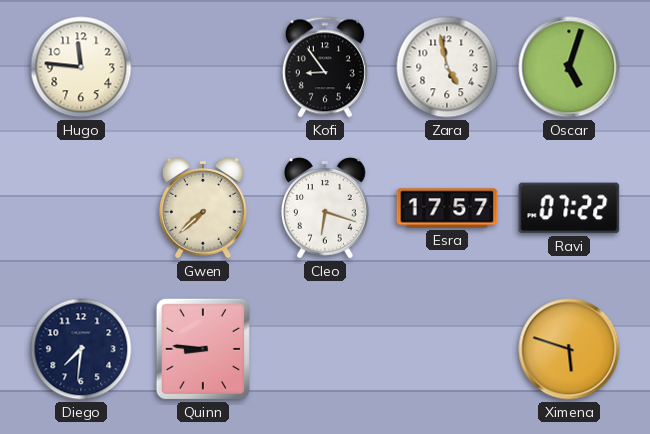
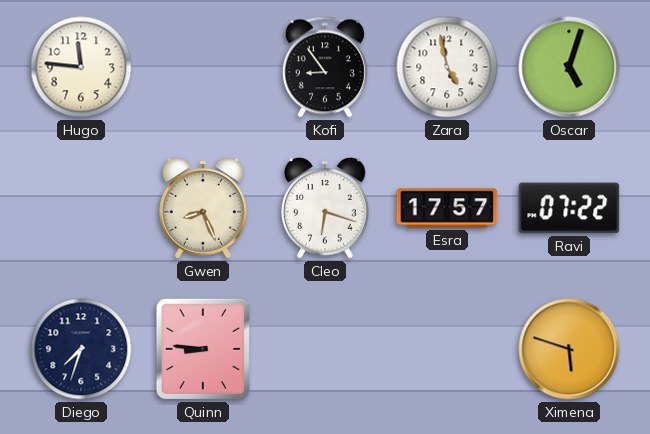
Gwen: 7:38 -> 8:26 (204, 208)
Diego: 7:31 -> 7:33 (81, 349)
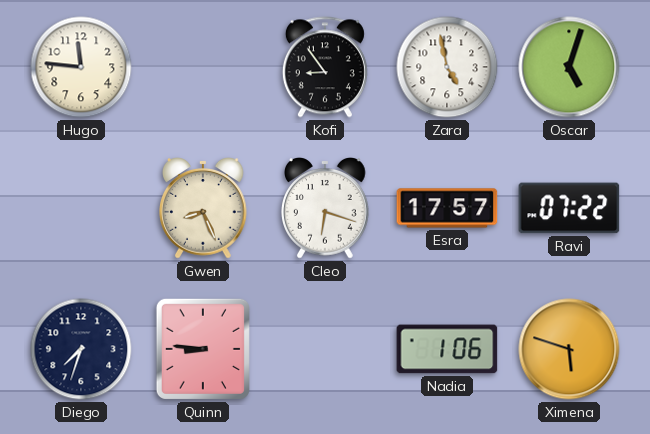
Nadia: none -> 1:06 (447, 349)
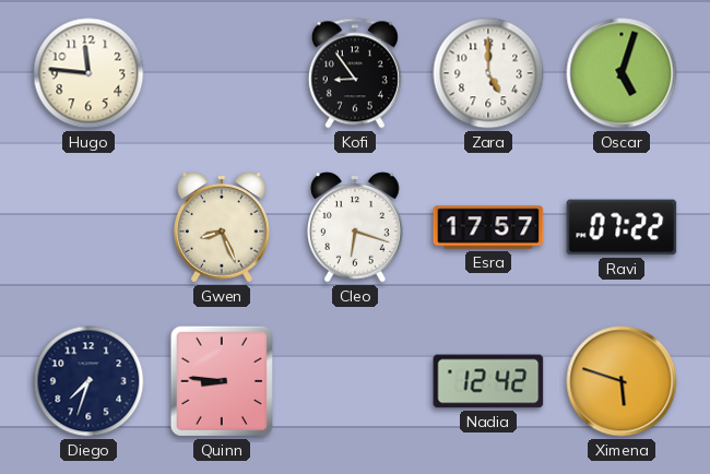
Zara: 4:58 -> 5:00 (488, 73)
Nadia: 1:06 -> 12:42 (488, 381)
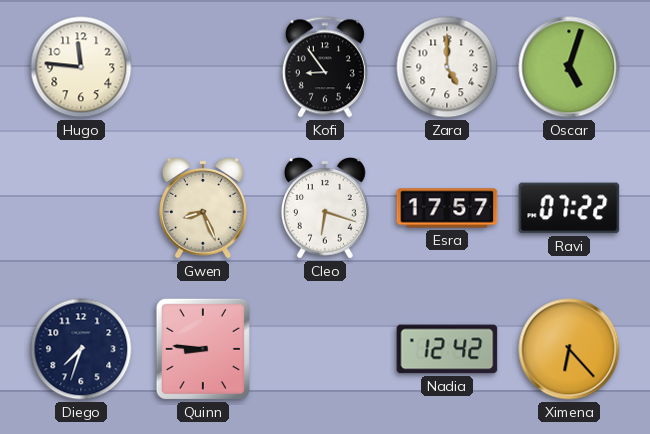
Ximena: 5:48 -> 6:23 (569, 349)
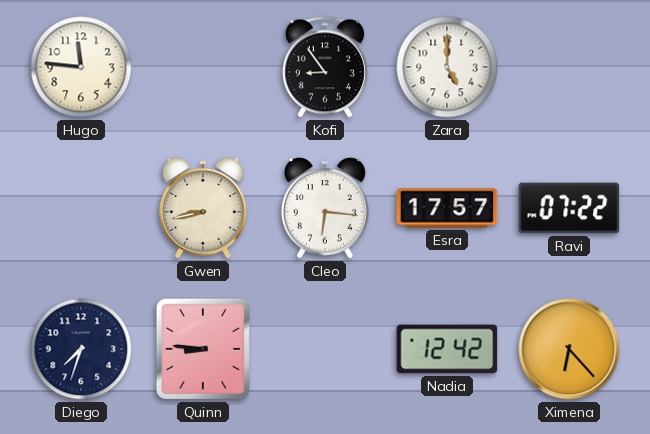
Oscar: 5:03 -> none (569, 67)
Gwen: 8:26 -> 8:43 (204, 208)
Cleo: 6:18 -> 6:16 (326, 208)
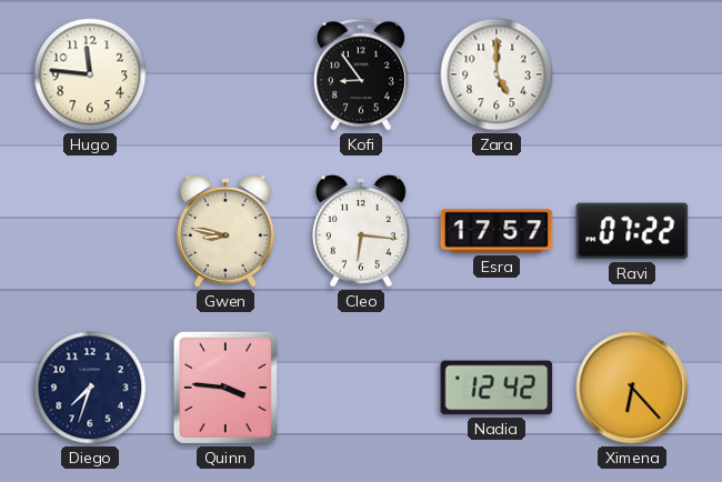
Gwen: 8:43 -> 8:47 (227, 231)
Quinn: 8:46 -> 3:46 (225, 388)
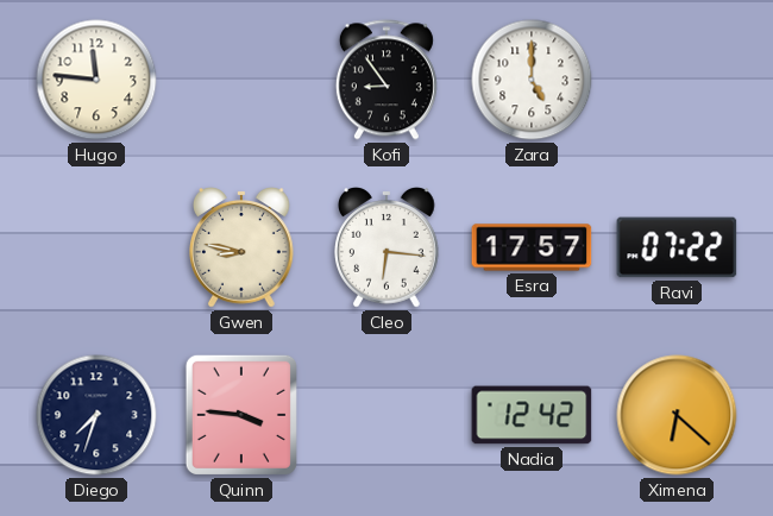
Ximena: 6:23 -> 6:22 (677, 415)
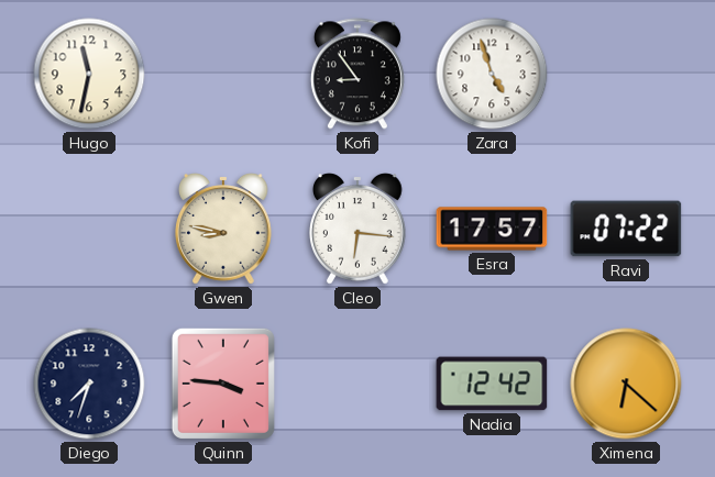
Hugo: 11:46 -> 11:32 (89, 74)
Zara: 5:00 -> 4:57 (492, 74)
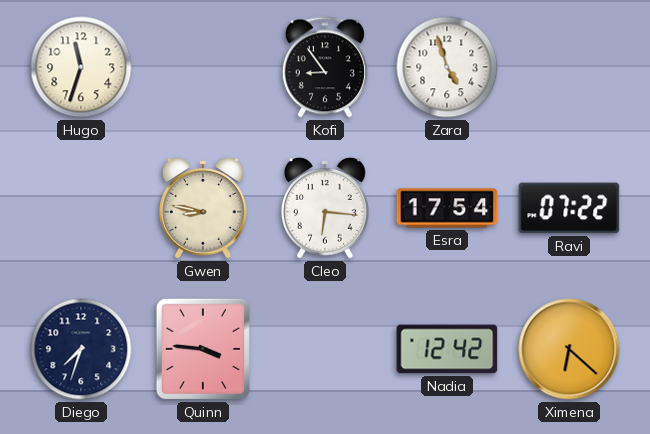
Hugo: 11:32 -> 11:33 (81, 67)
Esra: 17:57 -> 17:54 (447, 208)
